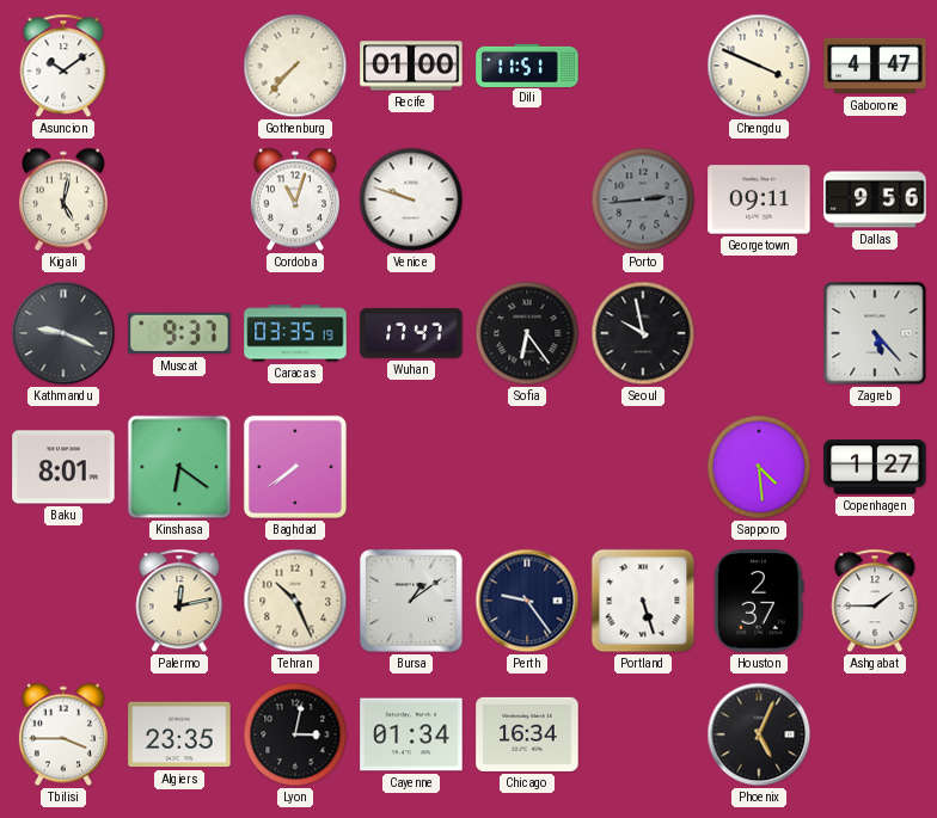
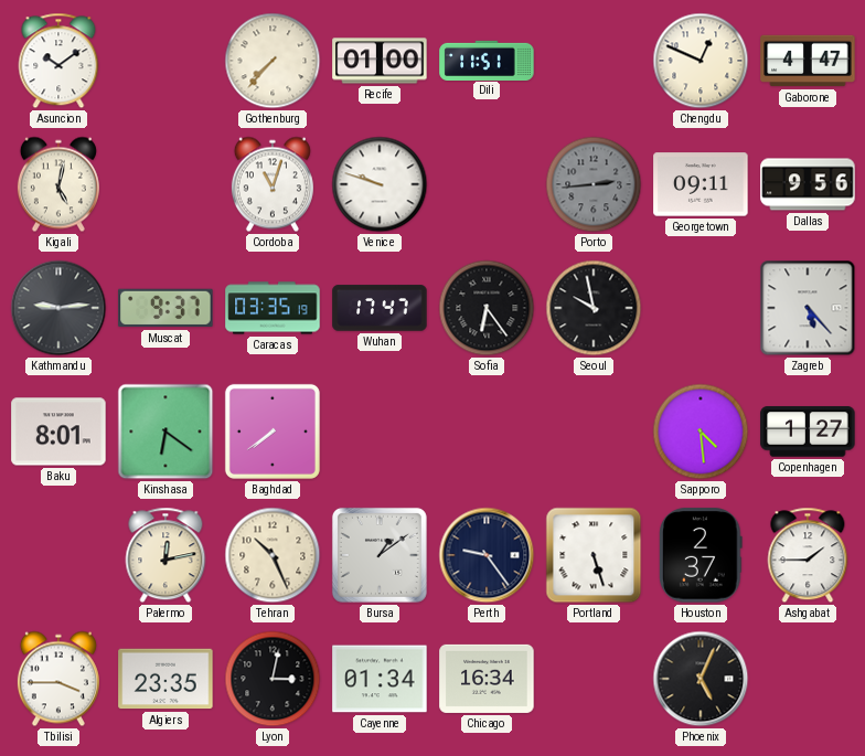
Chengdu: 3:49 -> 12:49 (701, 61)
Kathmandu: 9:19 -> 9:14 (58, 308)
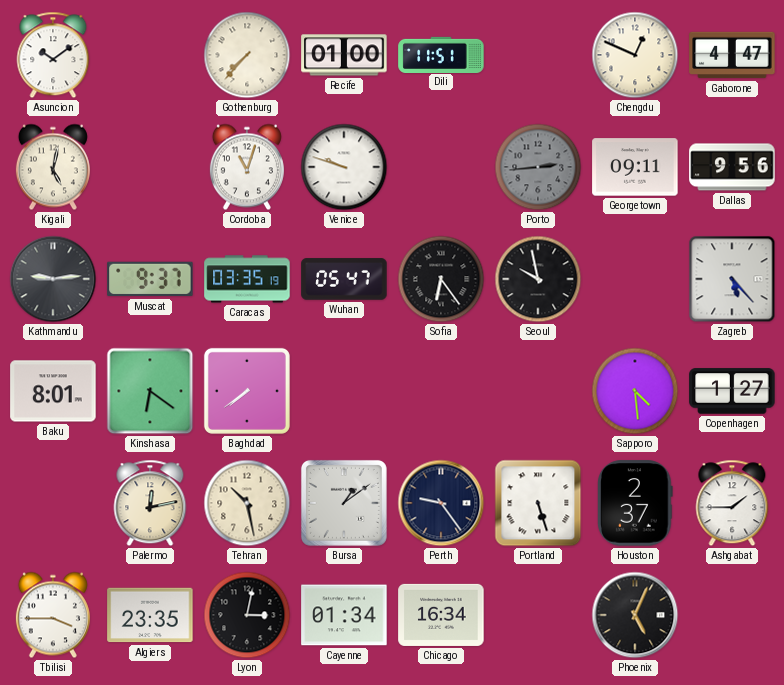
Wuhan: 17:47 -> 05:47 (344, 279)
Tehran: 10:26 -> 10:28 (247, 503)
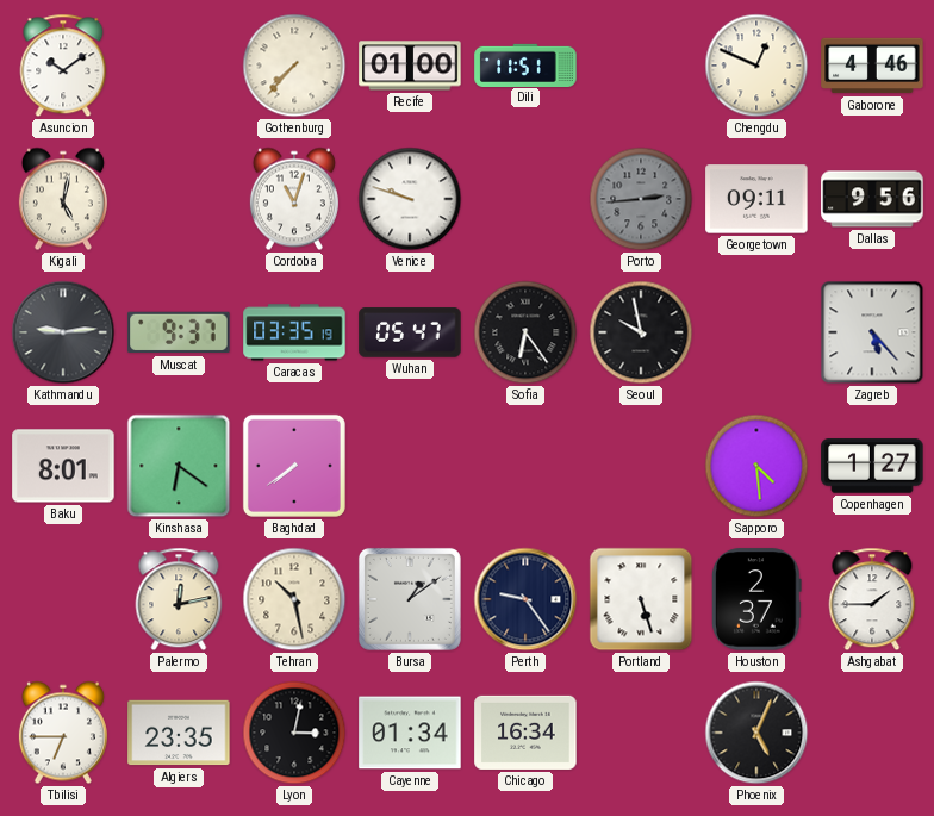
Gaborone: 4:47 -> 4:46 (872, 66)
Tbilisi: 3:45 -> 6:45 (63, 733)
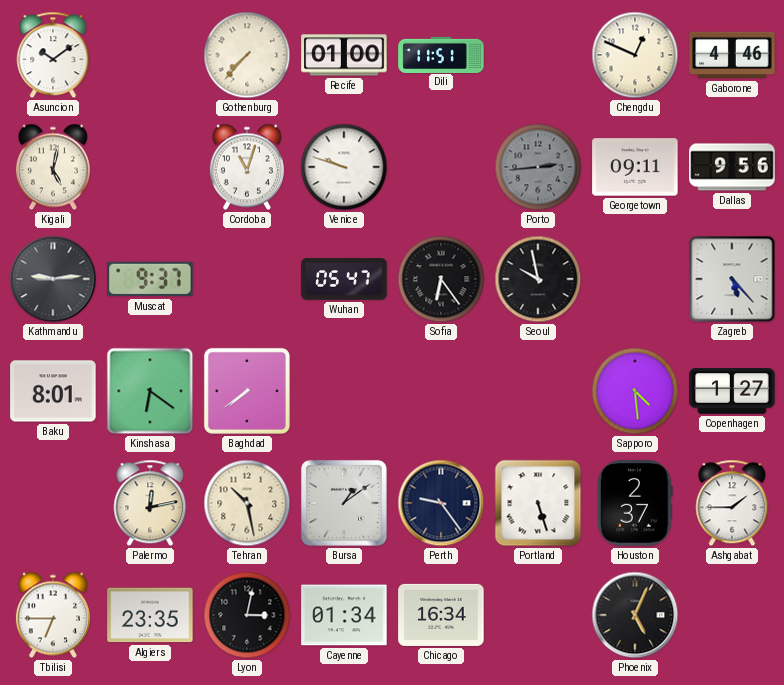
Caracas: 03:35 -> none (294, 332)
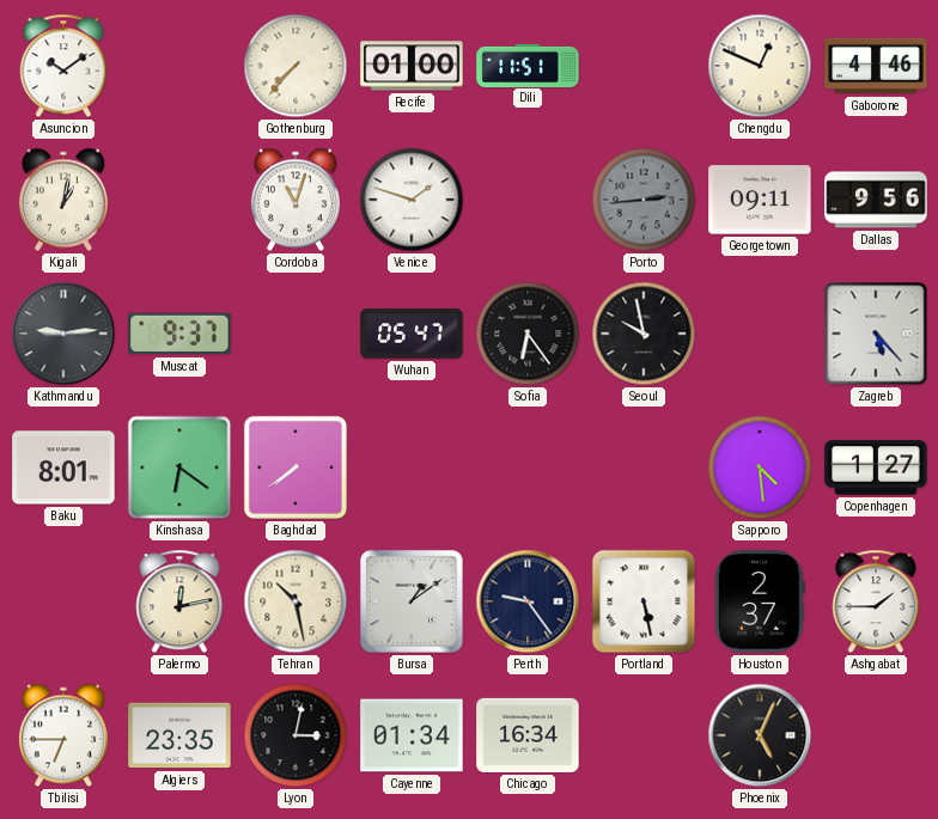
Kigali: 5:02 -> 1:02 (63, 200)
Venice: 9:48 -> 1:48 (412, 200)
Portland: 5:27 -> 5:28 (644, 601)
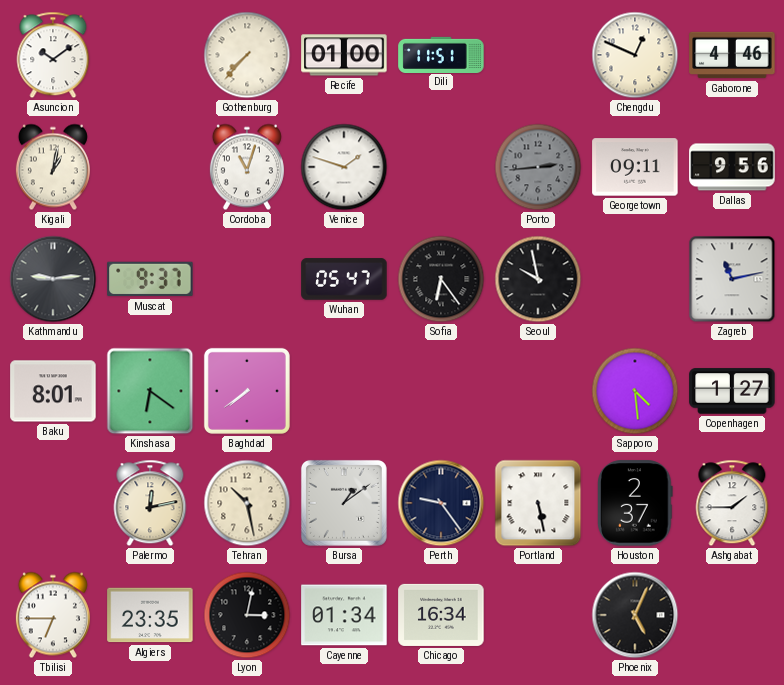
Zagreb: 5:23 -> 11:13 (732, 279)
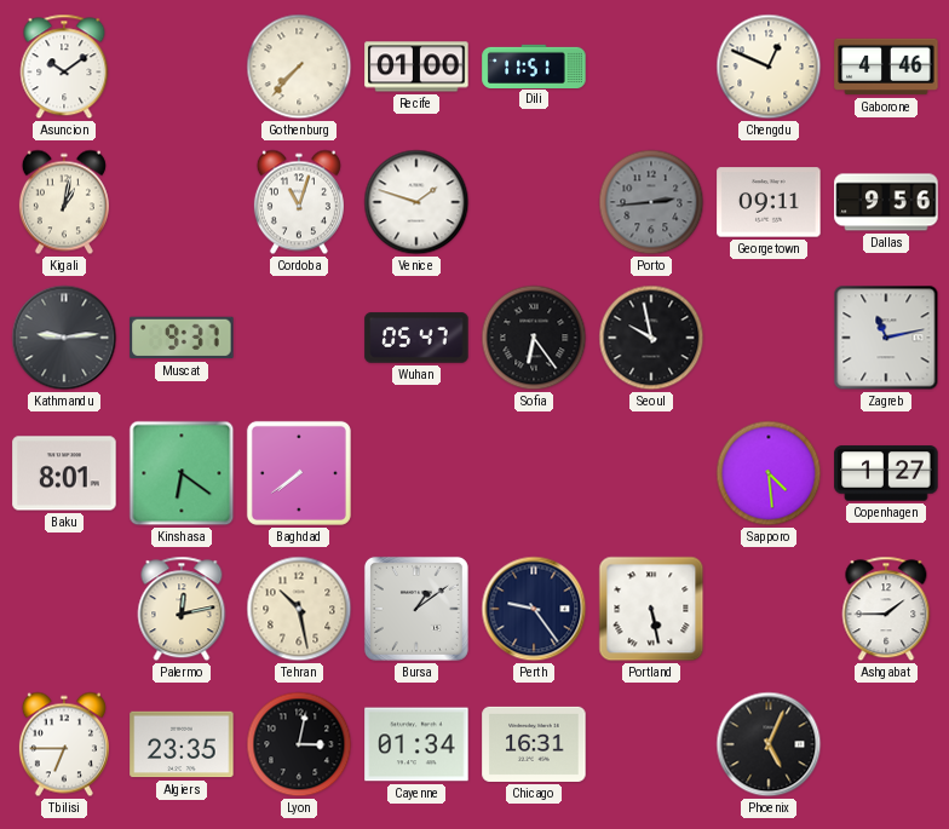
Houston: 2:37 -> none (636, 503)
Chicago: 16:34 -> 16:31 (534, 744)
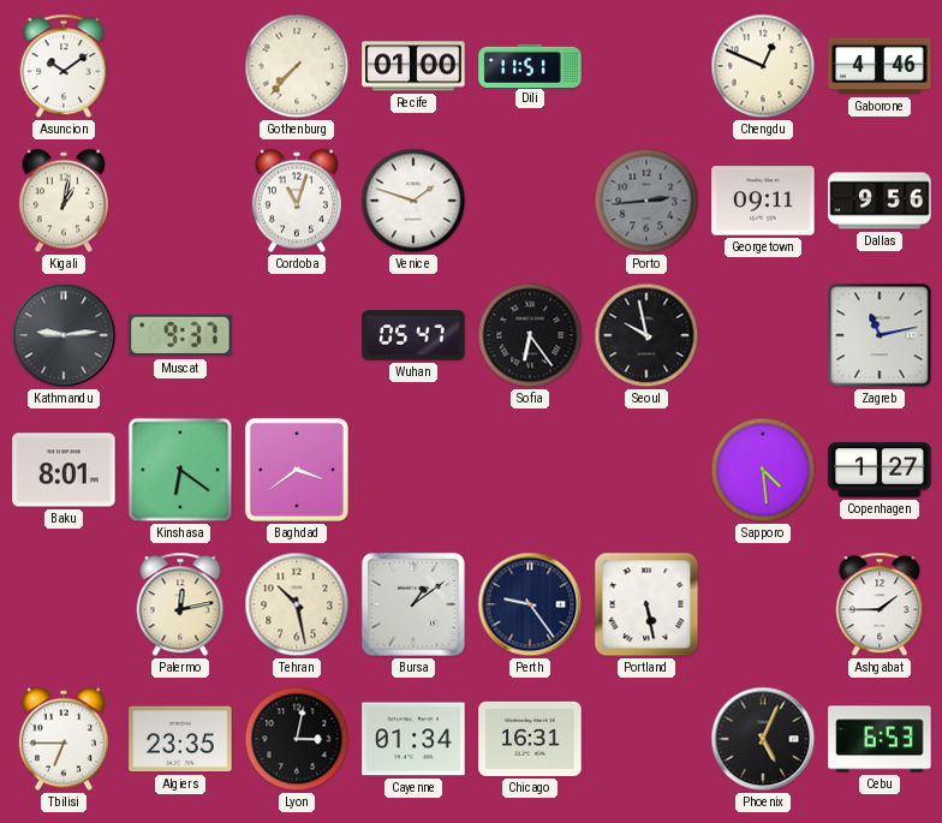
Baghdad: 7:39 -> 3:39 (297, 470)
Cebu: none -> 6:53 (880, 739)
